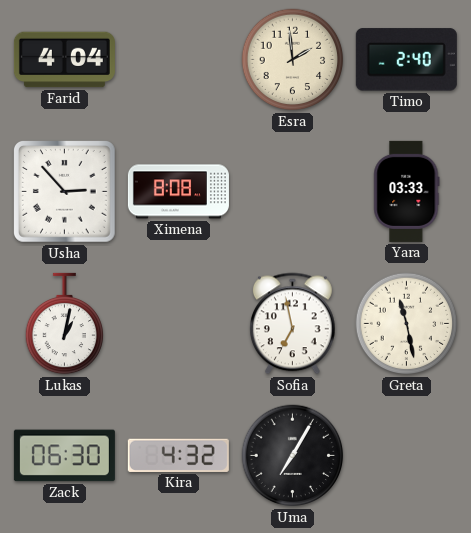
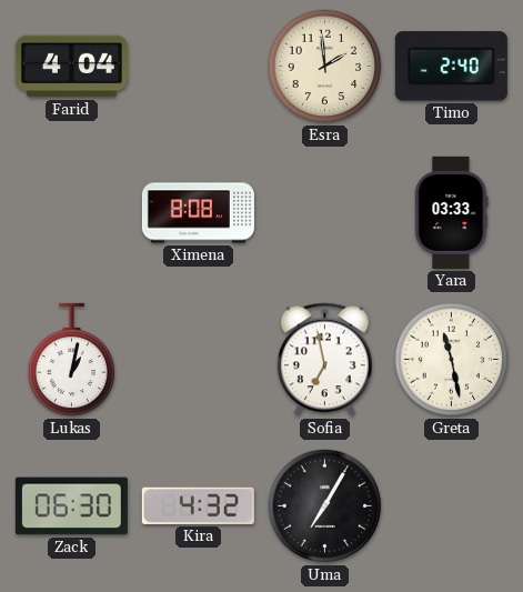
Usha: 2:53 -> none (65, 192)
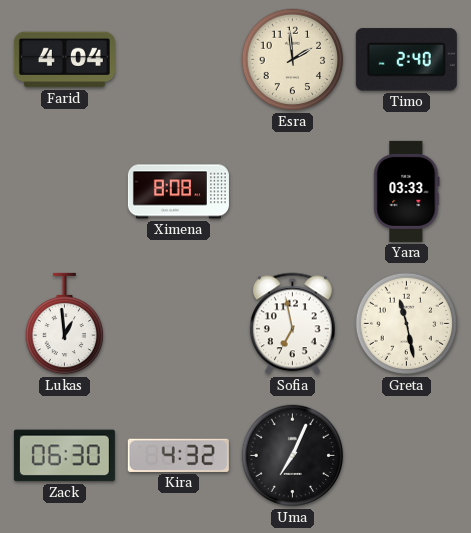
Lukas: 1:02 -> 12:59 (64, 324)
Uma: 7:05 -> 7:04 (293, 456)
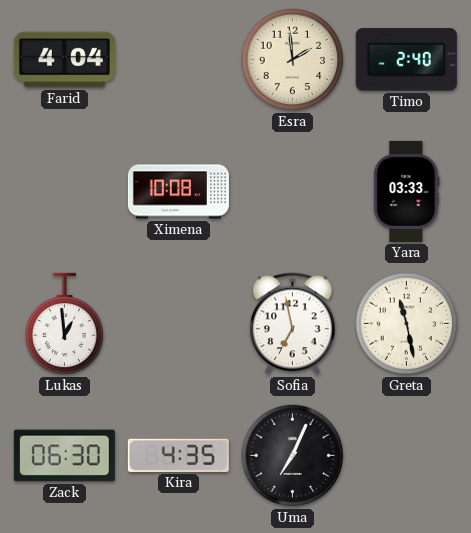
Ximena: 8:08 -> 10:08 (178, 192)
Kira: 4:32 -> 4:35 (178, 455)
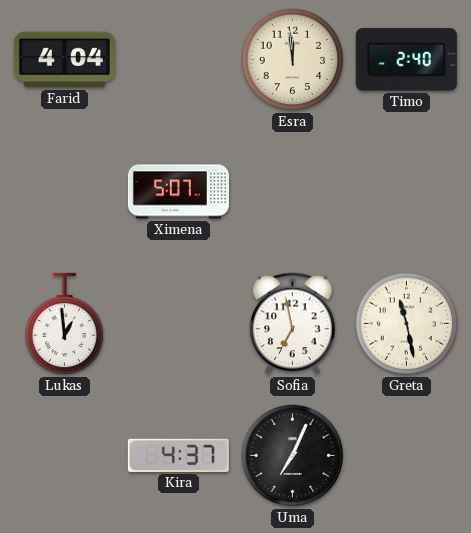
Esra: 1:59 -> 11:59 (293, 60)
Ximena: 10:08 -> 5:07 (178, 192)
Yara: 03:33 -> none (407, 191)
Zack: 06:30 -> none (64, 456)
Kira: 4:35 -> 4:37 (178, 455)
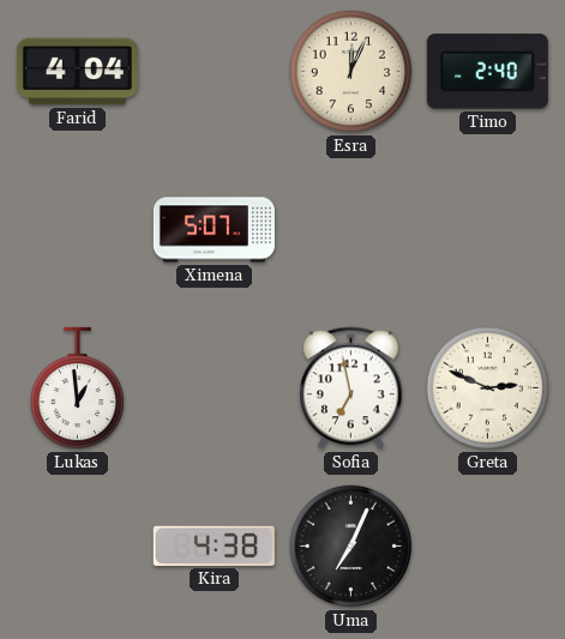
Esra: 11:59 -> 12:04 (351, 72)
Greta: 11:28 -> 2:49 (488, 388)
Kira: 4:37 -> 4:38 (214, 545)
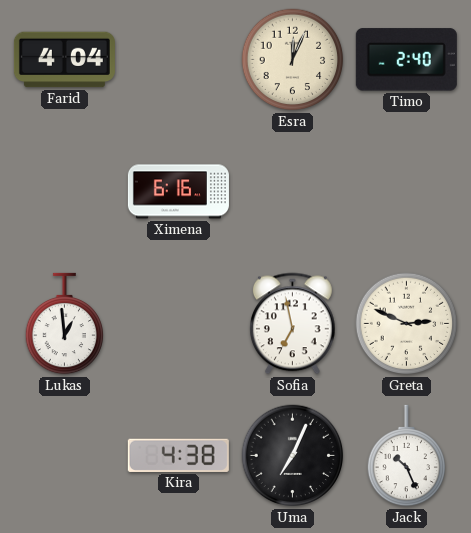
Ximena: 5:07 -> 6:16 (178, 192)
Jack: none -> 10:26 (406, 456)
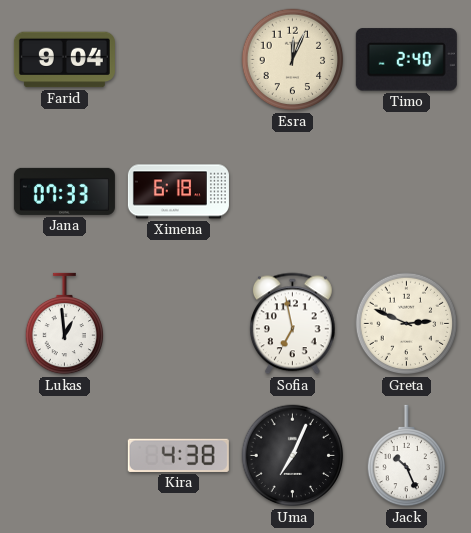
Farid: 4:04 -> 9:04 (64, 60)
Jana: none -> 07:33 (64, 191)
Ximena: 6:16 -> 6:18 (178, 192)
